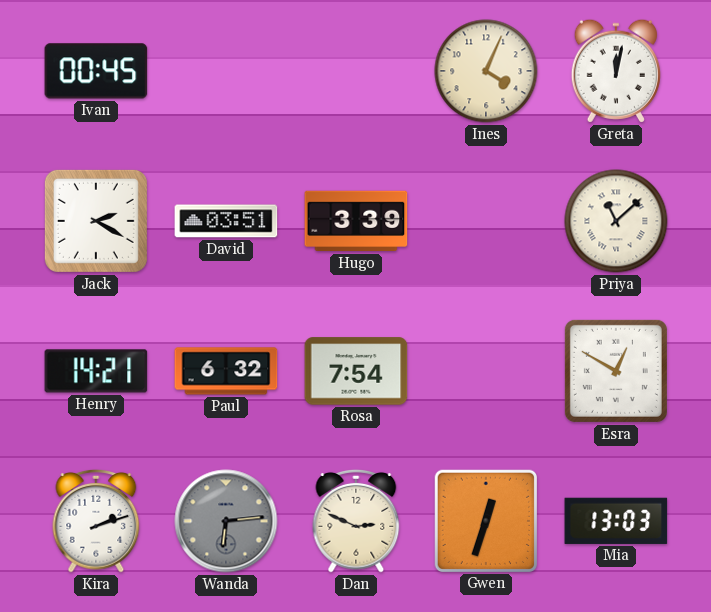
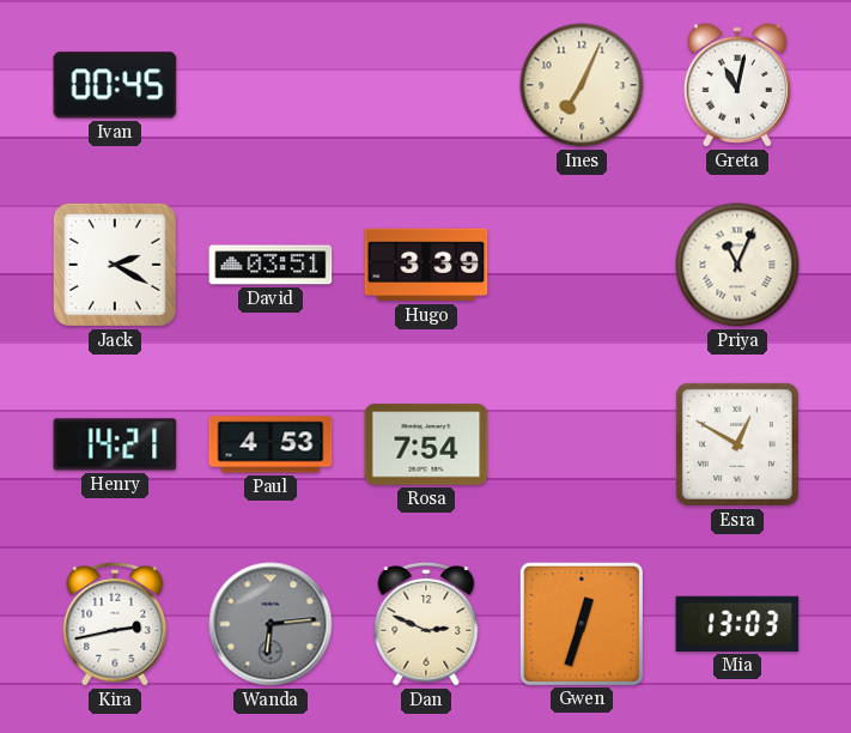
Ines: 4:04 -> 7:04 (582, 85)
Greta: 12:02 -> 11:02 (737, 85)
Priya: 11:08 -> 11:04 (737, 265)
Paul: 6:32 -> 4:53 (271, 444)
Kira: 2:12 -> 2:43 (115, 624)
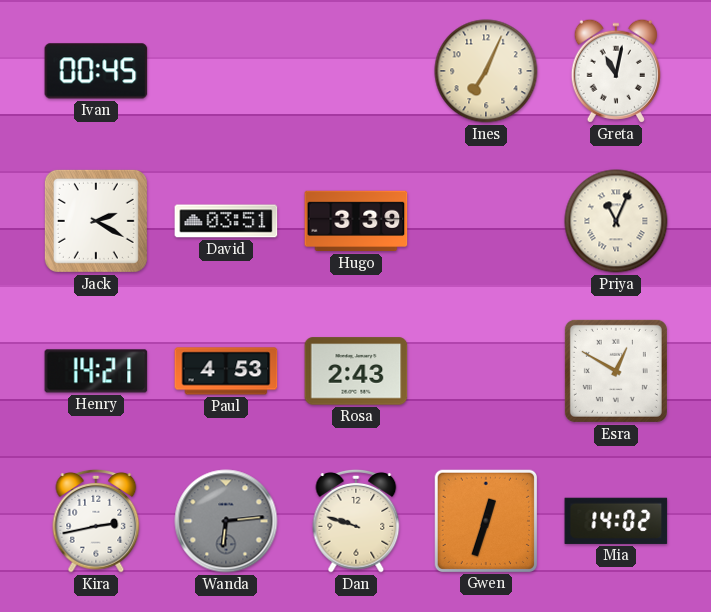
Rosa: 7:54 -> 2:43 (356, 371)
Dan: 2:49 -> 9:48 (356, 521)
Mia: 13:03 -> 14:02 (616, 521)
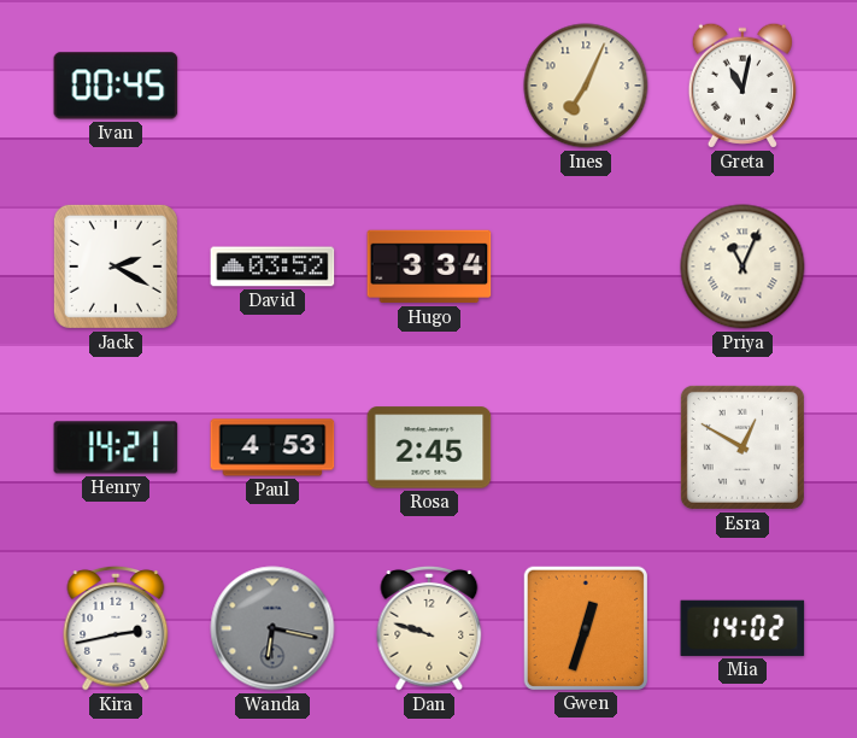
David: 03:51 -> 03:52 (272, 266)
Hugo: 3:39 -> 3:34 (429, 266)
Rosa: 2:43 -> 2:45 (429, 447)
Wanda: 6:14 -> 6:17 (272, 628)
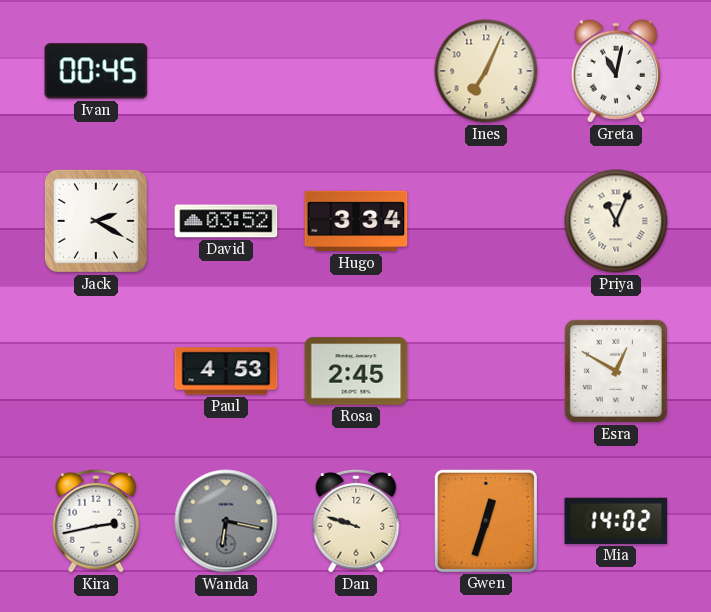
Henry: 14:21 -> none (116, 447)
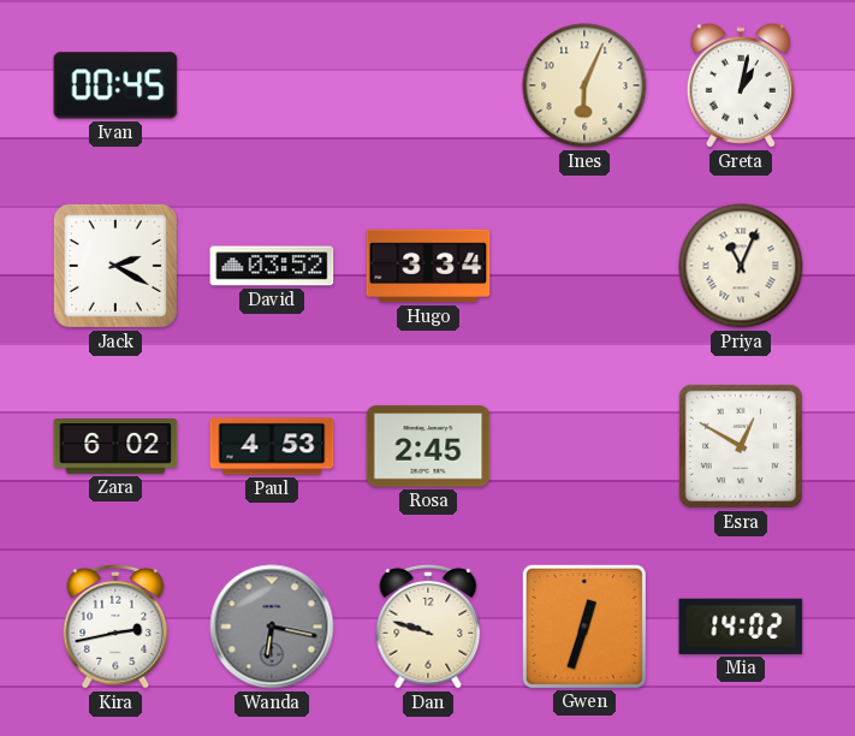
Ines: 7:04 -> 6:04 (584, 85)
Greta: 11:02 -> 1:02 (741, 85)
Zara: none -> 6:02 (115, 447)
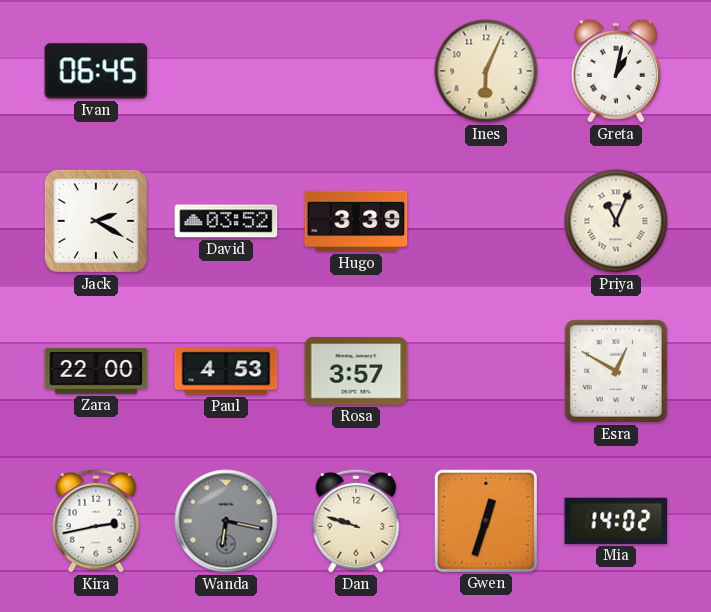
Ivan: 00:45 -> 06:45 (96, 71)
Hugo: 3:34 -> 3:39 (356, 221)
Zara: 6:02 -> 22:00 (96, 372)
Rosa: 2:45 -> 3:57 (356, 371)
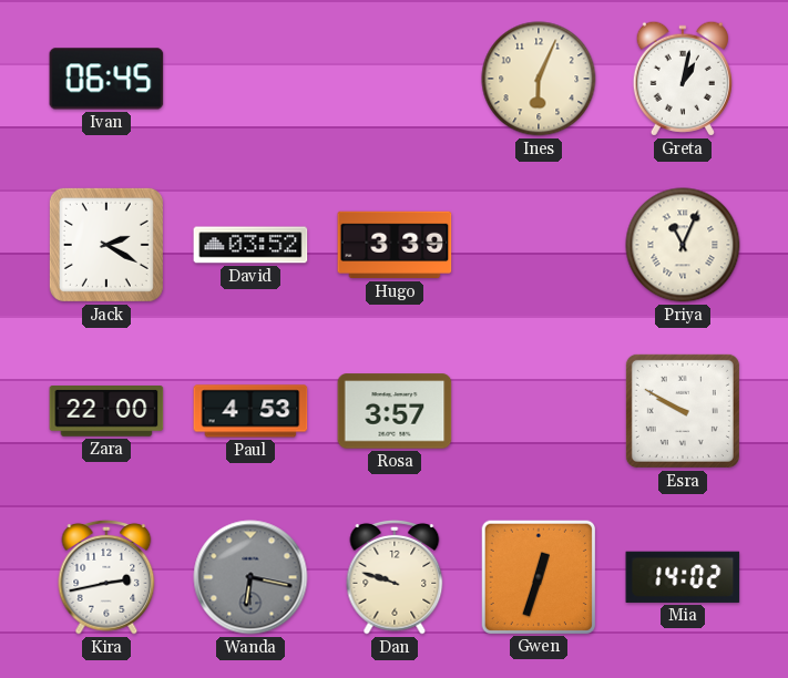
Esra: 12:50 -> 9:50 (683, 411)
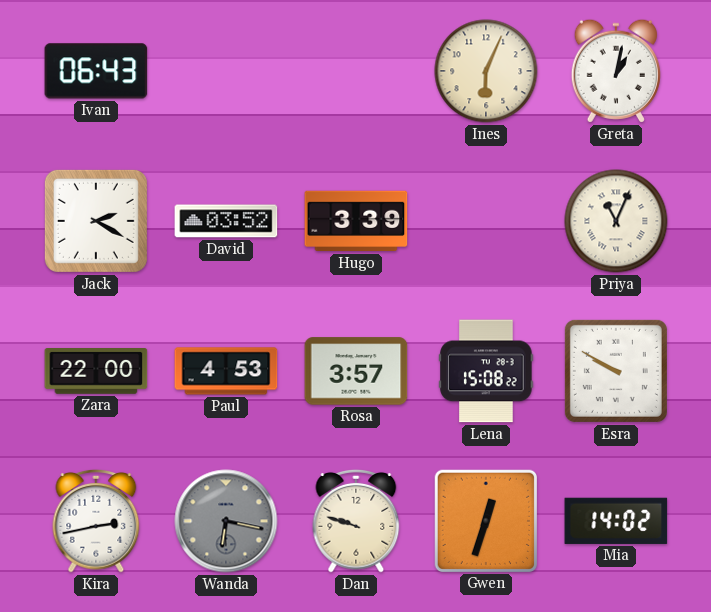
Ivan: 06:45 -> 06:43 (96, 71)
Lena: none -> 15:08 (486, 371)
